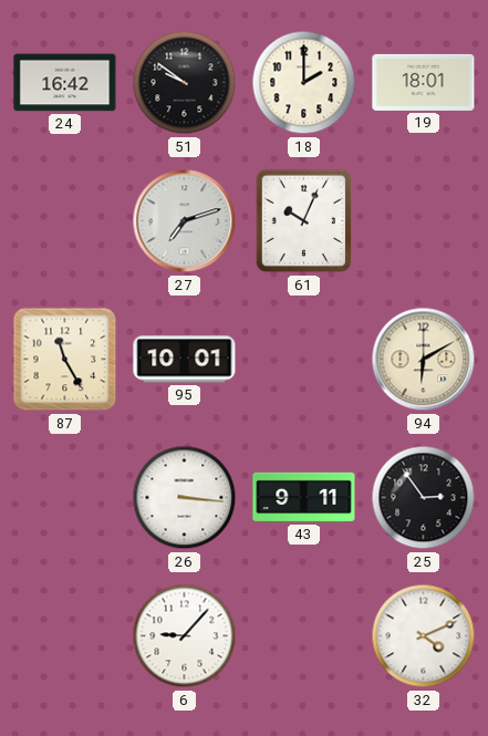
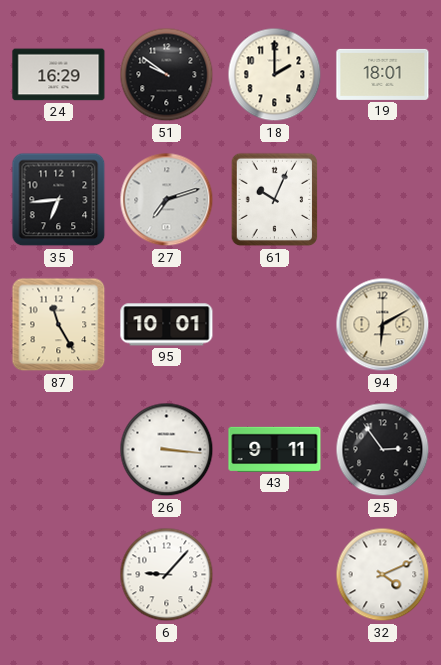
24: 16:42 -> 16:29 (59, 75)
35: none -> 6:44 (59, 200)
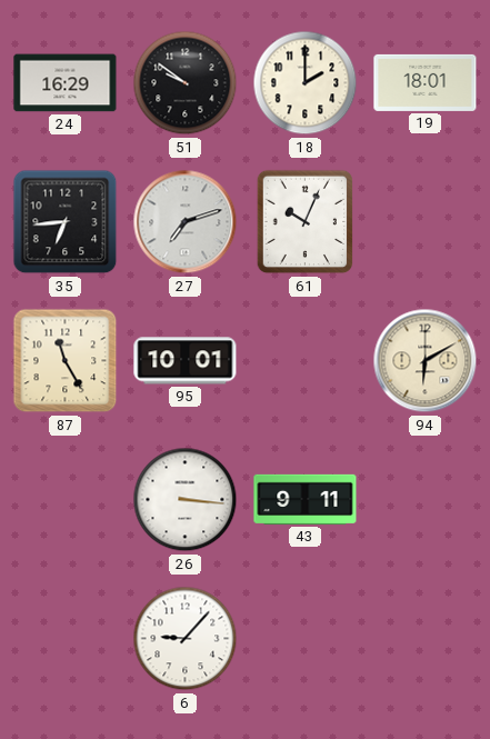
25: 2:54 -> none (383, 450)
32: 4:11 -> none (383, 575)
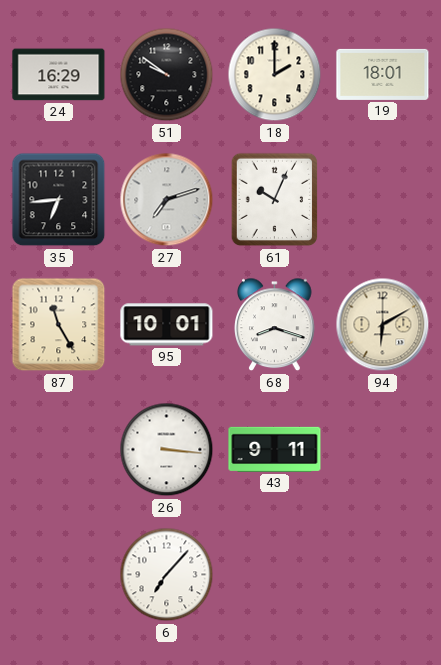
68: none -> 8:18 (275, 325)
6: 9:07 -> 7:07 (167, 575)
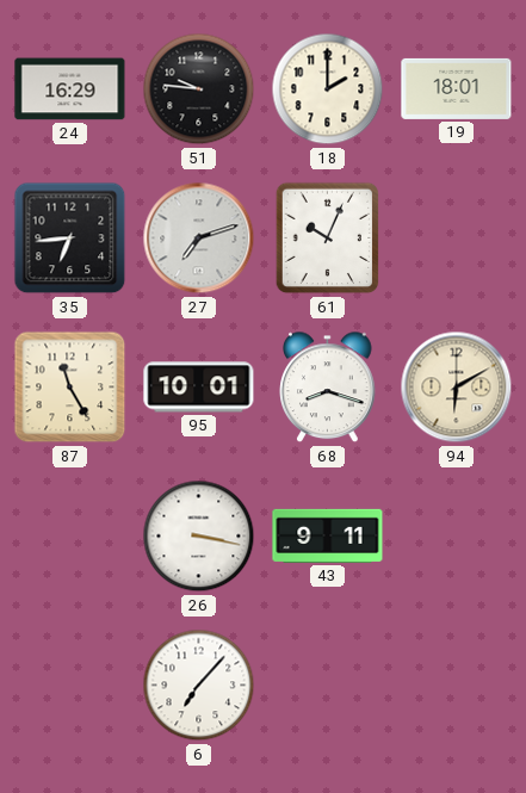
51: 9:51 -> 9:46 (199, 89)
26: 3:16 -> 3:17 (199, 537)
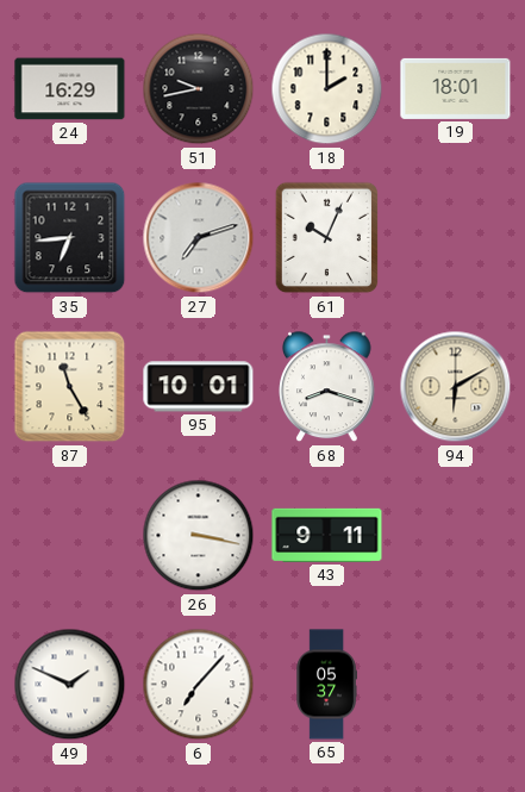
51: 9:46 -> 9:43 (199, 89)
49: none -> 1:49 (70, 685)
65: none -> 05:37 (326, 685)
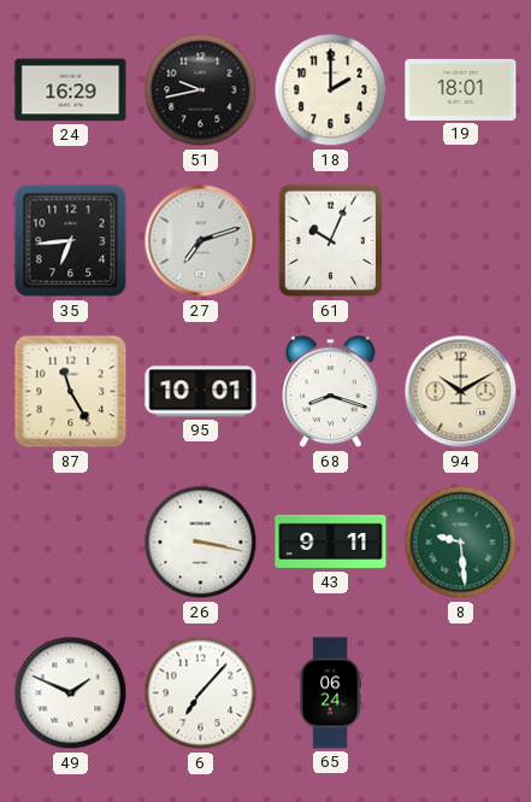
94: 6:10 -> 10:10 (461, 392)
8: none -> 9:29 (461, 543)
65: 05:37 -> 06:24 (330, 693)
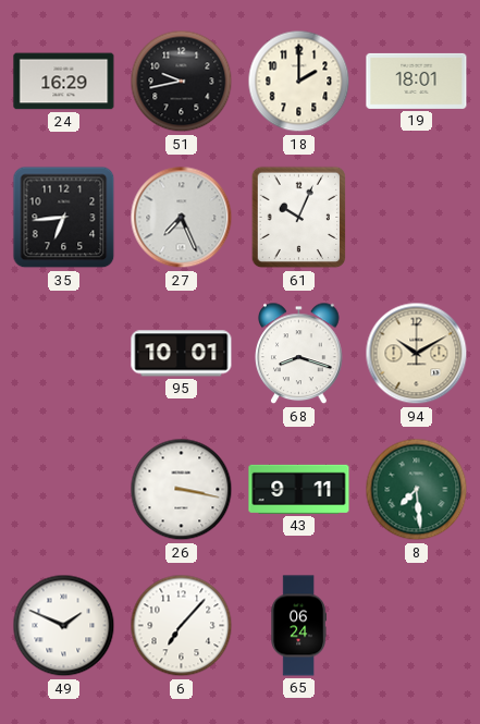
27: 7:12 -> 7:26 (182, 218)
87: 11:25 -> none (71, 392)
8: 9:29 -> 7:29 (417, 490)
